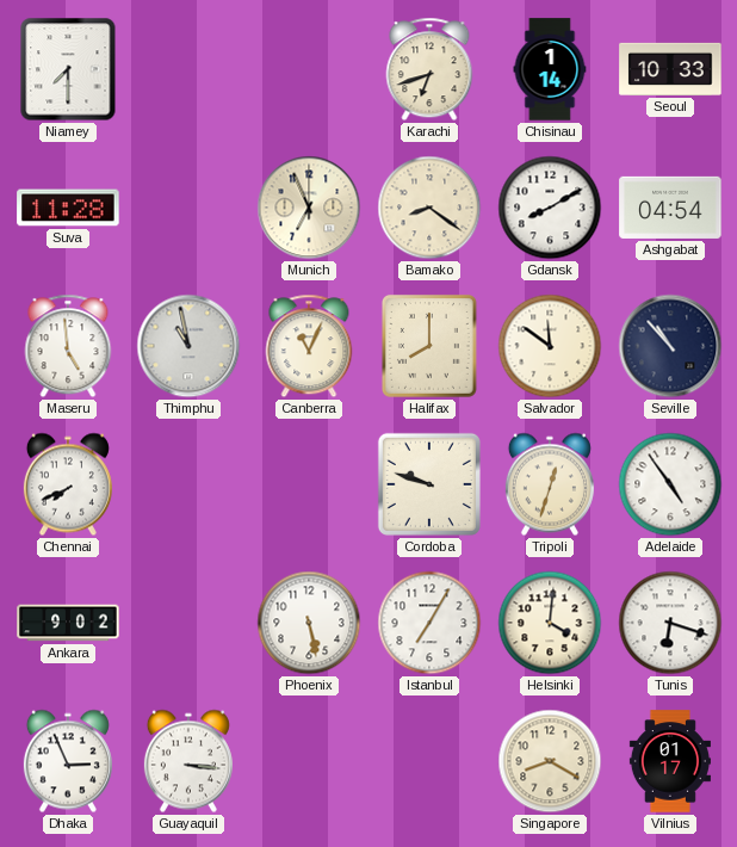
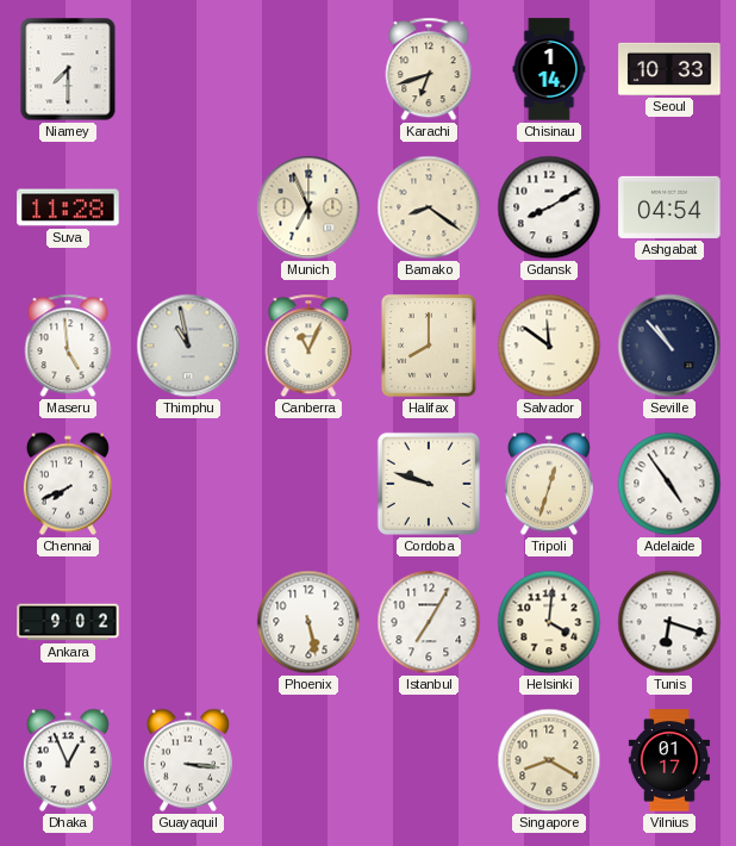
Dhaka: 2:56 -> 12:56 (68, 760)
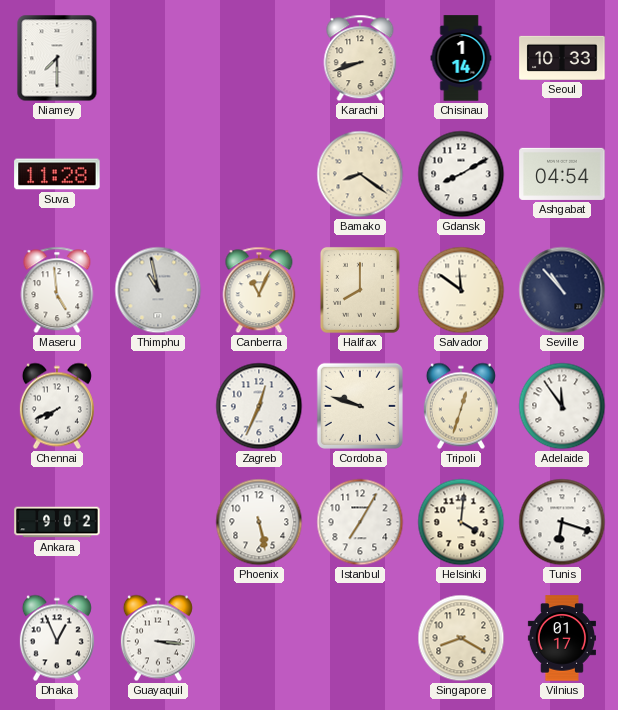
Karachi: 6:42 -> 8:42 (360, 58)
Munich: 6:56 -> none (308, 207)
Zagreb: none -> 12:34 (259, 406)
Adelaide: 4:54 -> 11:54 (562, 406)
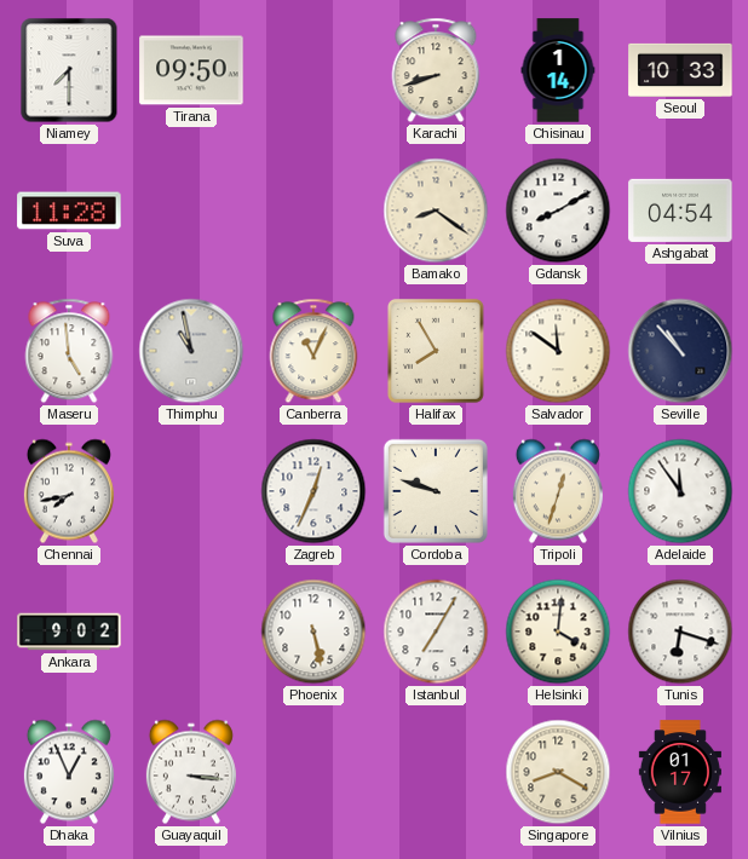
Tirana: none -> 09:50 (191, 70)
Halifax: 8:00 -> 7:55 (436, 351)
Chennai: 7:41 -> 7:43 (69, 491)
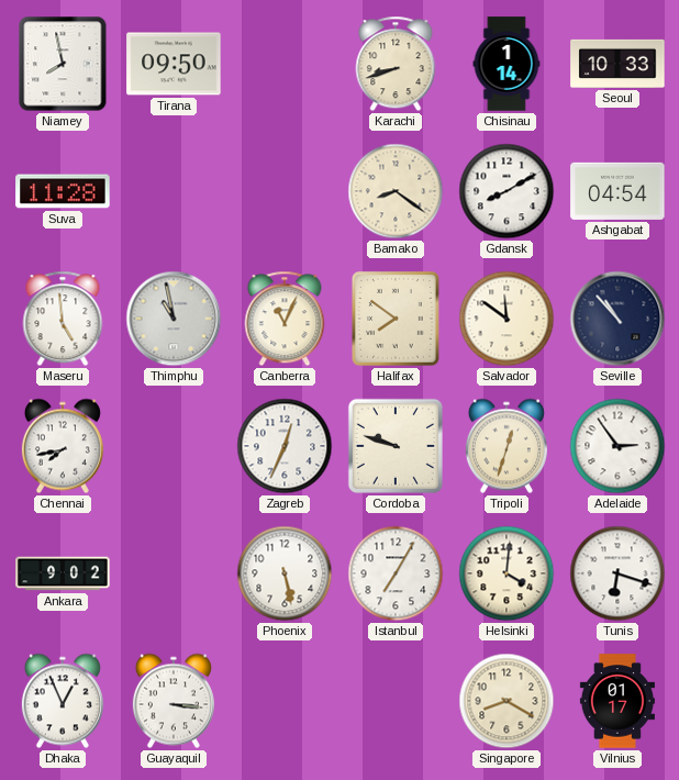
Niamey: 7:30 -> 7:58 (63, 64)
Halifax: 7:55 -> 7:51 (396, 319)
Adelaide: 11:54 -> 2:54 (617, 446)
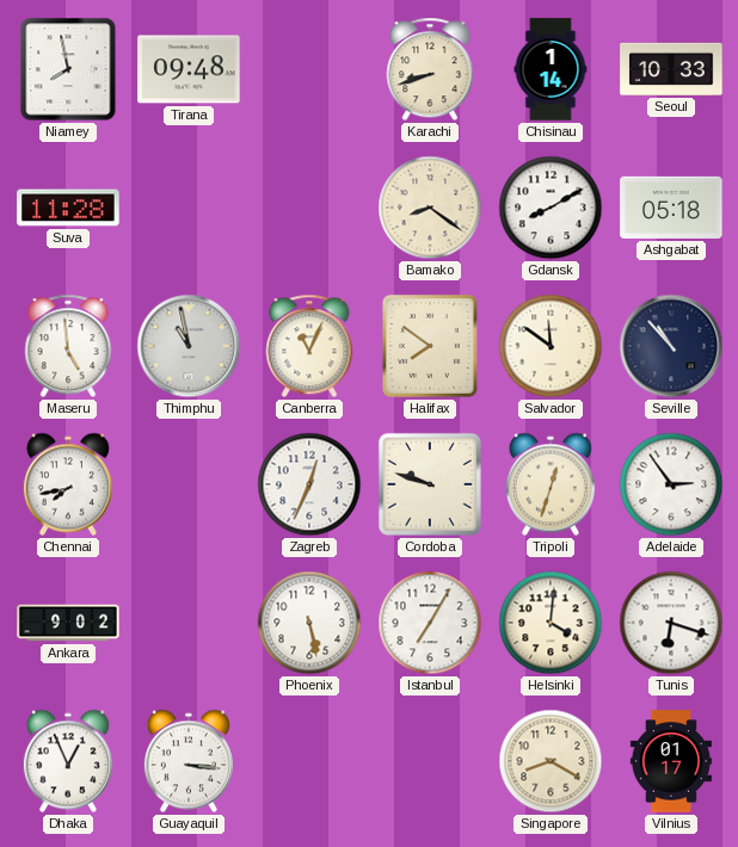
Tirana: 09:50 -> 09:48 (189, 69)
Ashgabat: 04:54 -> 05:18 (671, 208)
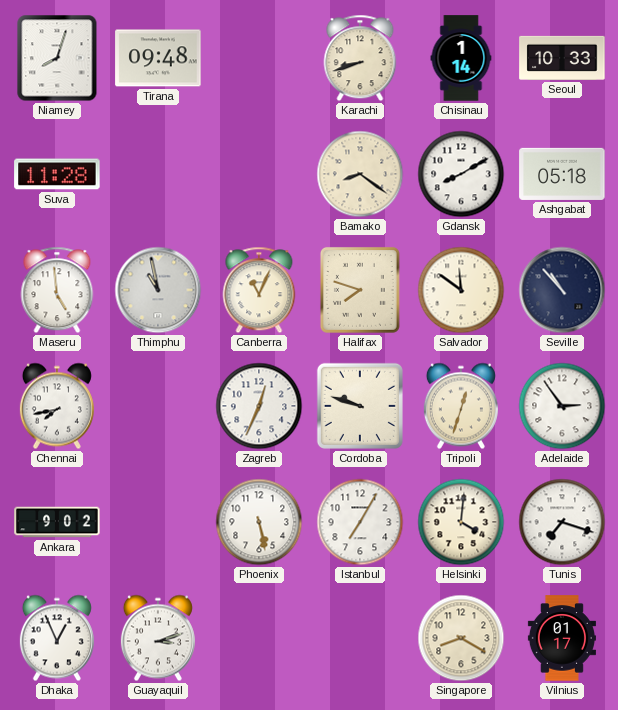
Niamey: 7:58 -> 8:03 (57, 58)
Halifax: 7:51 -> 7:48 (360, 290)
Tunis: 6:18 -> 7:18 (562, 522)
Guayaquil: 3:16 -> 3:12 (158, 638)
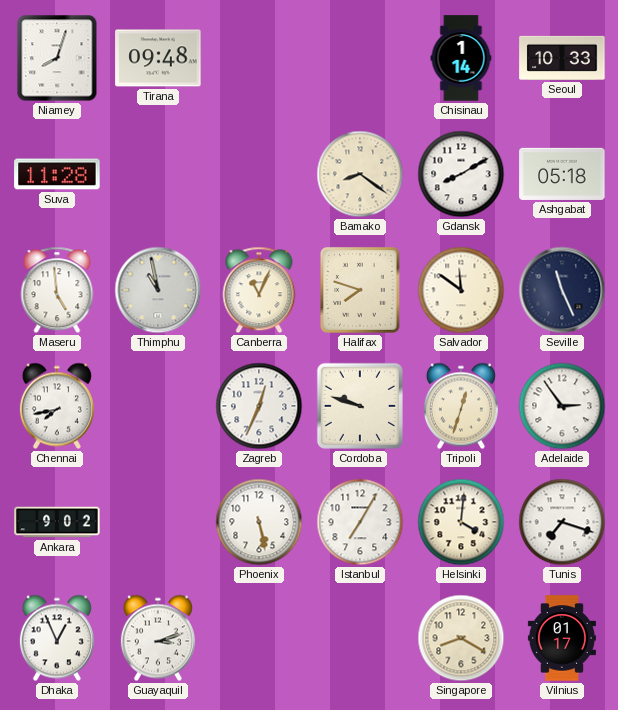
Karachi: 8:42 -> none (360, 58)
Seville: 10:53 -> 11:26 (562, 290)
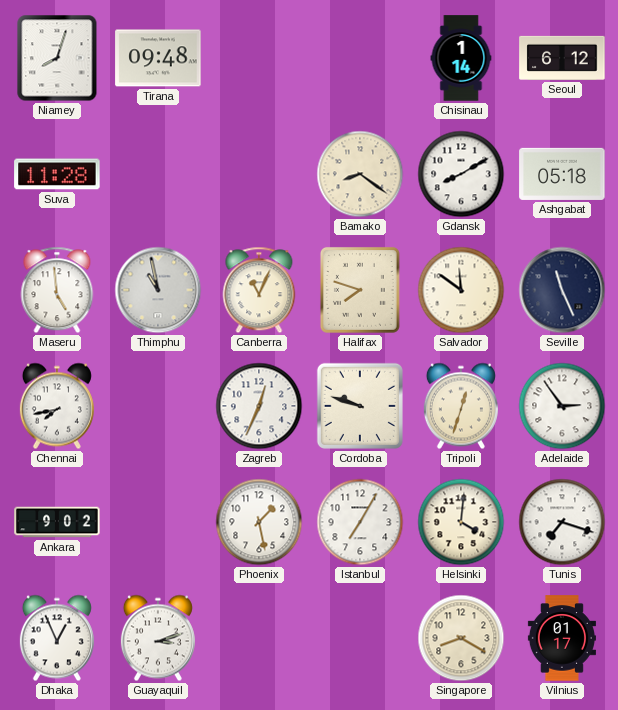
Seoul: 10:33 -> 6:12 (562, 58)
Phoenix: 5:28 -> 1:28 (259, 522)
